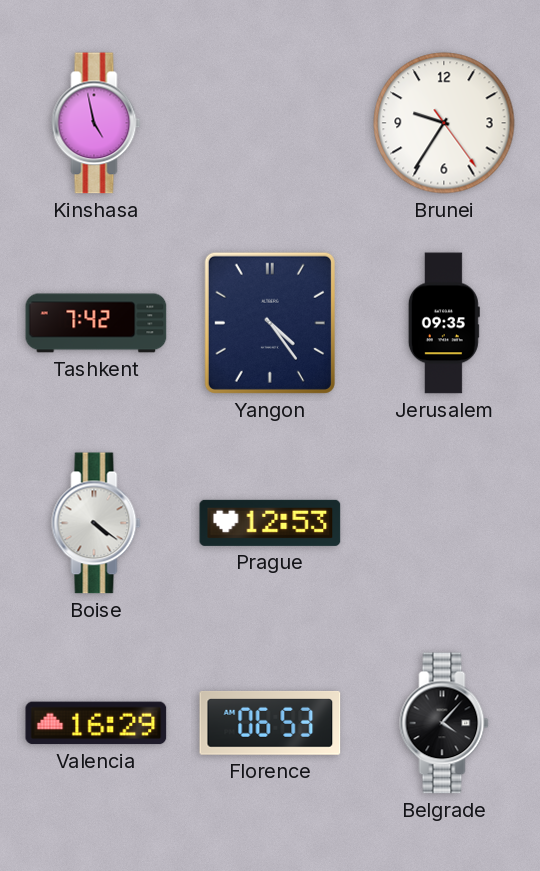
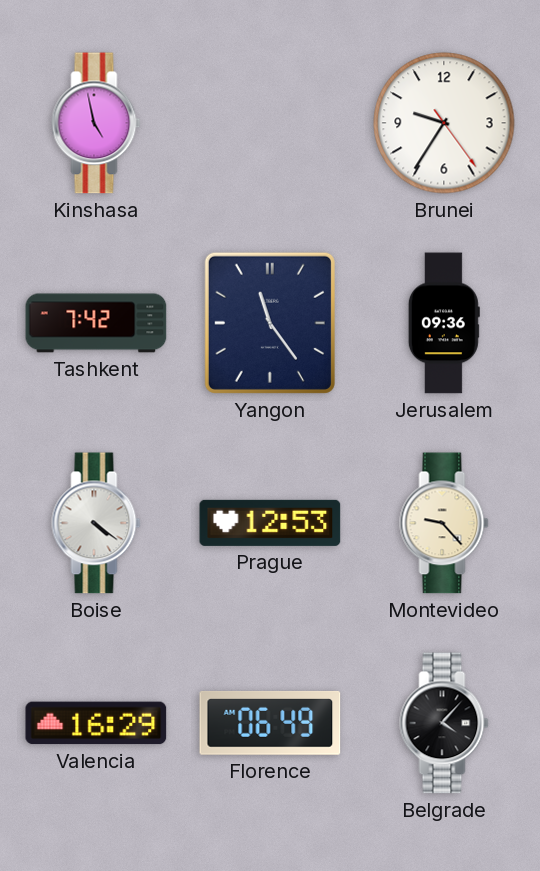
Yangon: 4:24 -> 11:24 (270, 323)
Jerusalem: 09:35 -> 09:36 (444, 323)
Montevideo: none -> 9:23 (444, 523)
Florence: 06:53 -> 06:49 (270, 723)
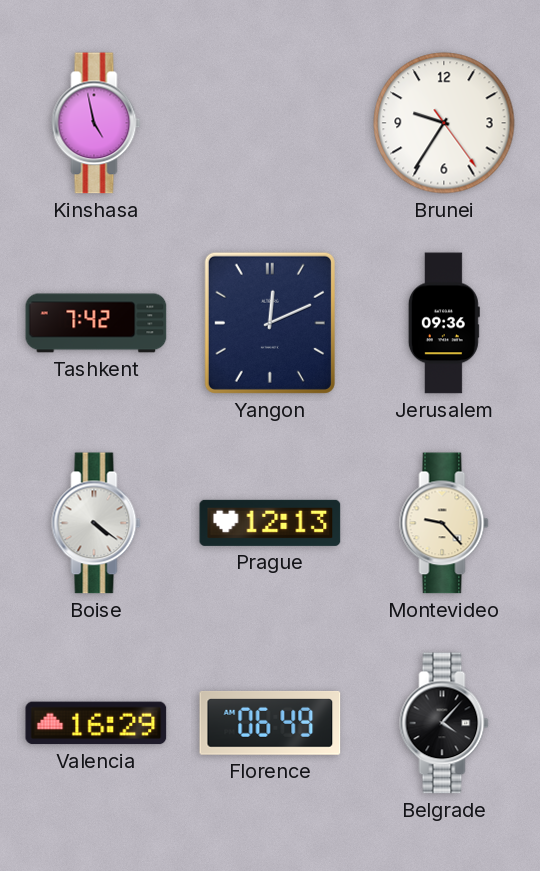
Yangon: 11:24 -> 12:11 (270, 323)
Prague: 12:53 -> 12:13 (270, 523)
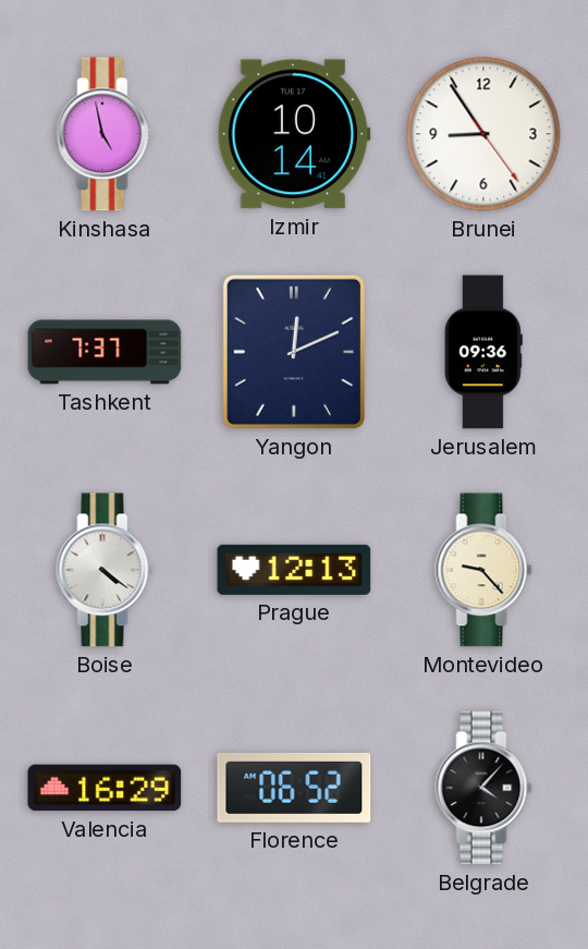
Izmir: none -> 10:14 (294, 134)
Brunei: 9:35 -> 8:54 (483, 134)
Tashkent: 7:42 -> 7:37 (105, 352)
Florence: 06:49 -> 06:52 (294, 788)
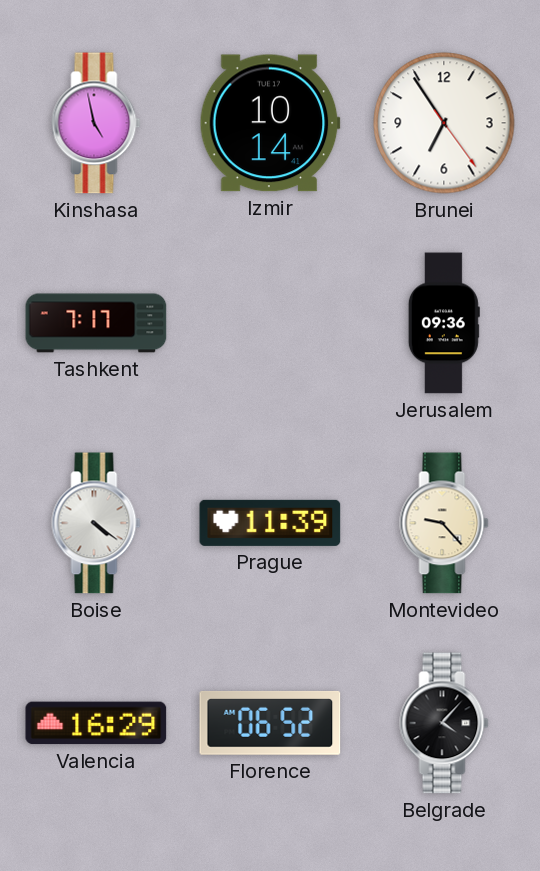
Brunei: 8:54 -> 6:54 (444, 123)
Tashkent: 7:37 -> 7:17 (96, 323)
Yangon: 12:11 -> none (294, 352)
Prague: 12:13 -> 11:39 (270, 523)
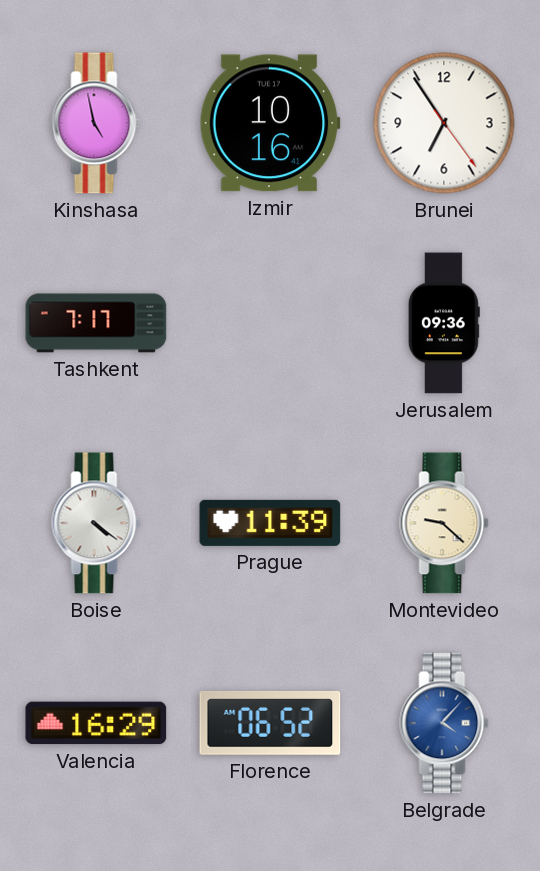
Izmir: 10:14 -> 10:16 (270, 123)
Montevideo: 9:23 -> 9:22 (444, 523)
Belgrade dial: black -> blue (444, 723)
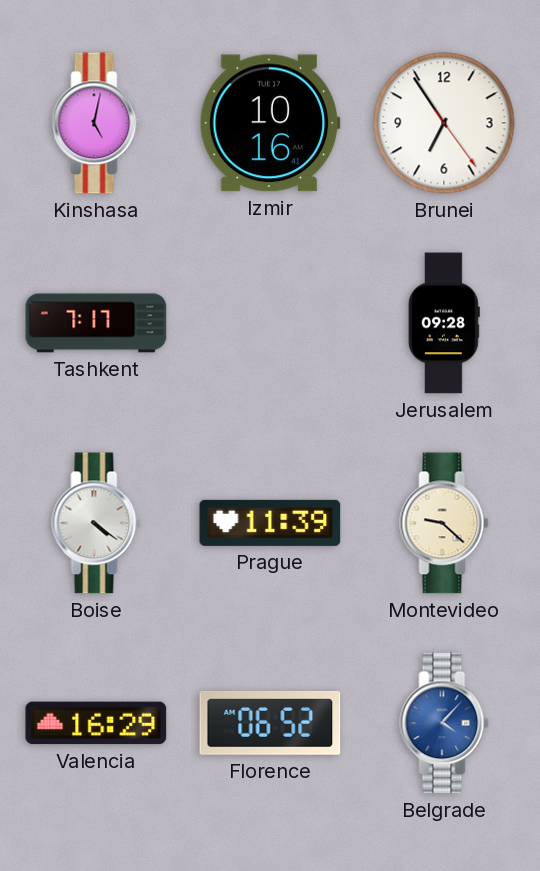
Kinshasa: 4:58 -> 5:02 (96, 123)
Jerusalem: 09:36 -> 09:28 (444, 323)
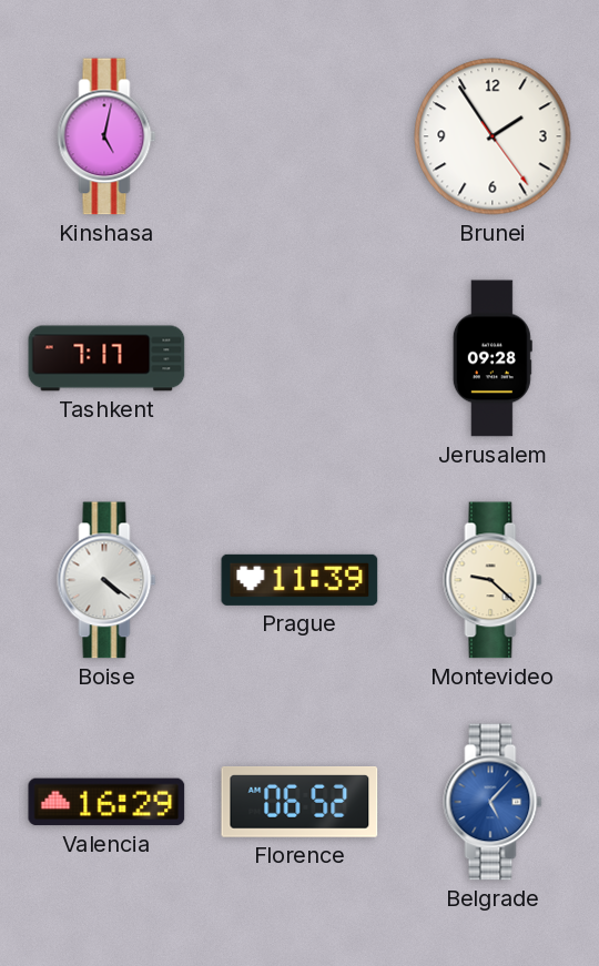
Izmir: 10:16 -> none (270, 123)
Brunei: 6:54 -> 1:54 (493, 136)
Belgrade: 4:07 -> 5:07 (493, 802)
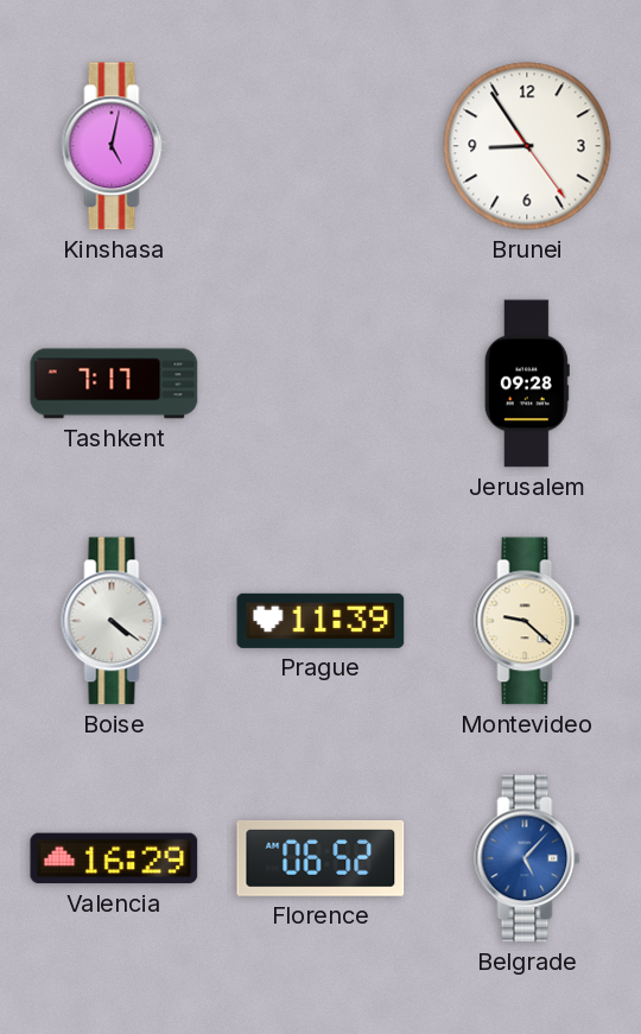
Brunei: 1:54 -> 8:54 (527, 146)
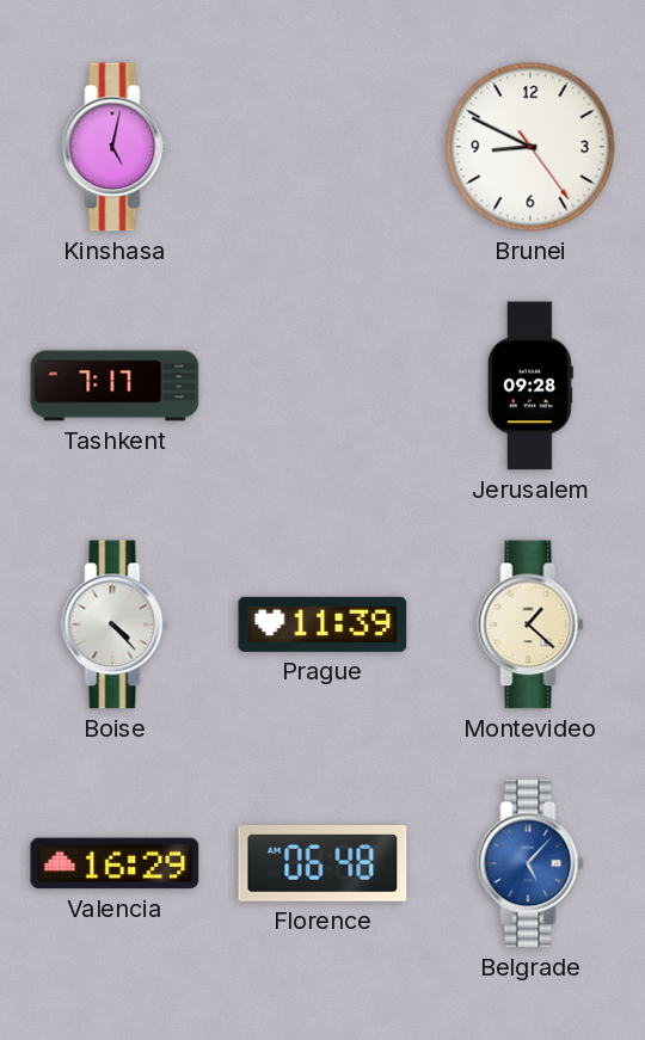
Brunei: 8:54 -> 8:49 (530, 147)
Boise: 4:21 -> 4:23 (115, 624)
Montevideo: 9:22 -> 1:22 (530, 624)
Florence: 06:52 -> 06:48 (322, 863)
